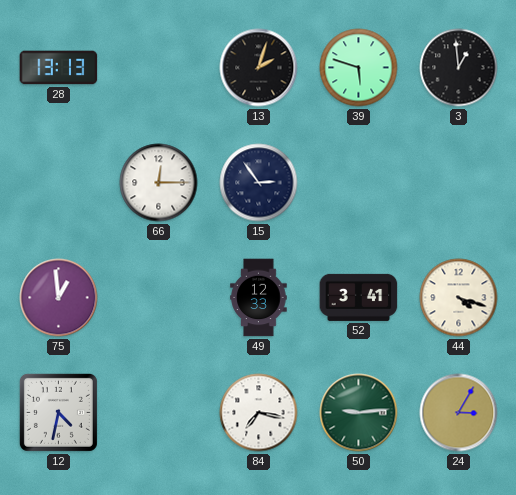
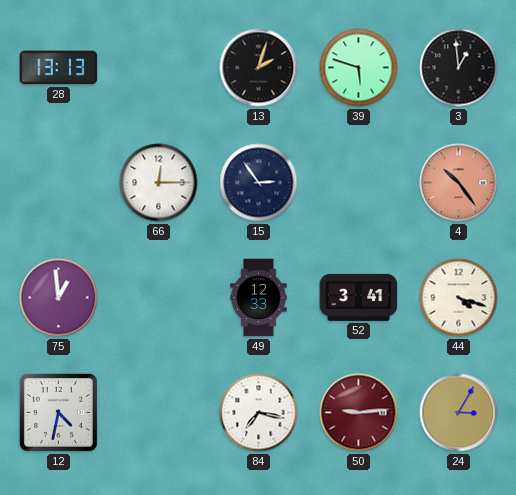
4: none -> 10:24 (459, 183)
50 dial: green -> burgundy (359, 413)
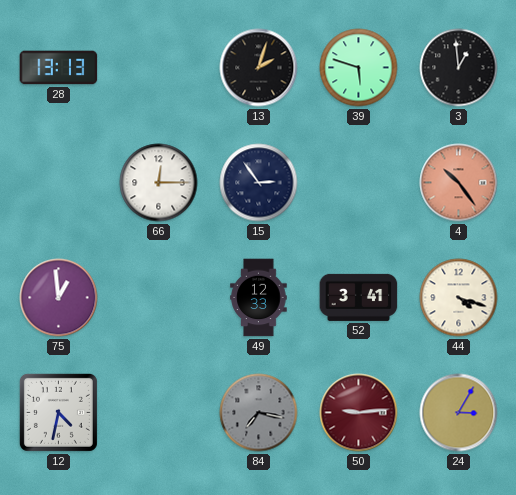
84 dial: white -> grey (259, 413)
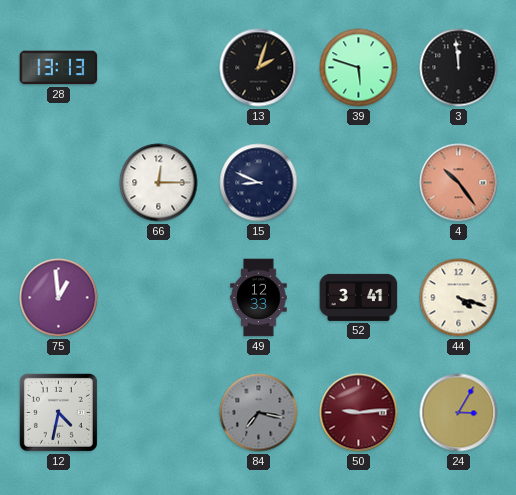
3: 12:59 -> 11:59 (459, 68)
15: 2:54 -> 8:49 (259, 183)
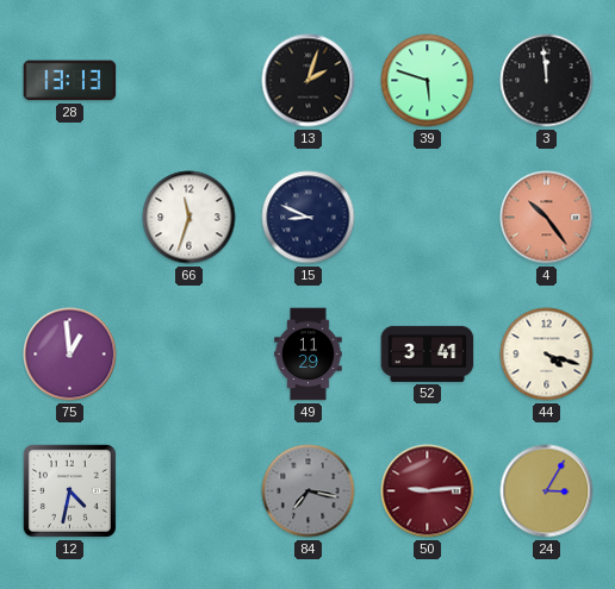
66: 12:15 -> 11:33 (190, 218)
49: 12:33 -> 11:29 (309, 355)
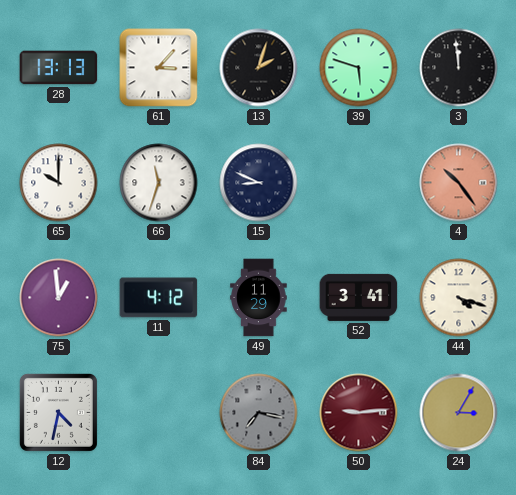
61: none -> 3:07 (159, 68)
65: none -> 10:00 (59, 183)
11: none -> 4:12 (159, 298)
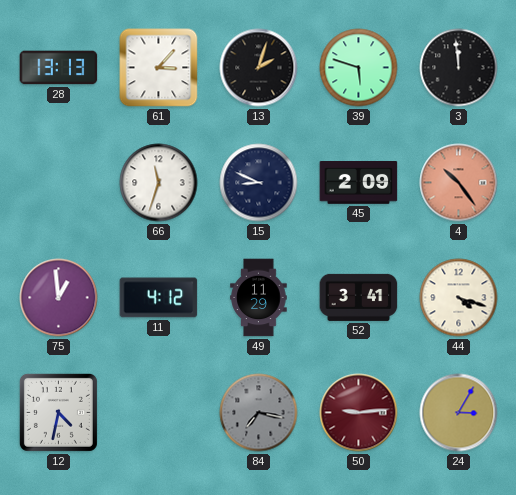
65: 10:00 -> none (59, 183)
45: none -> 2:09 (359, 183)
